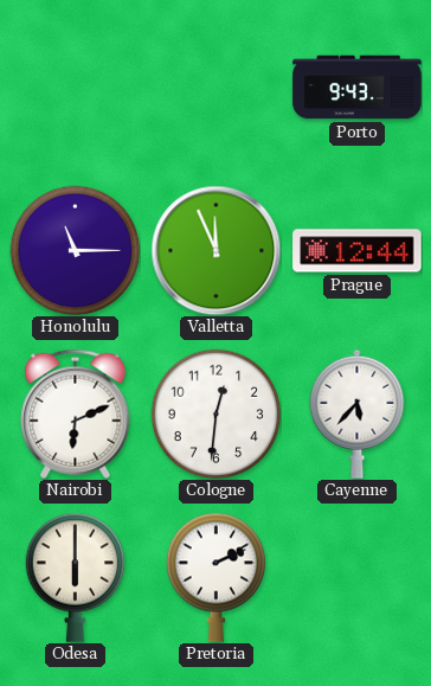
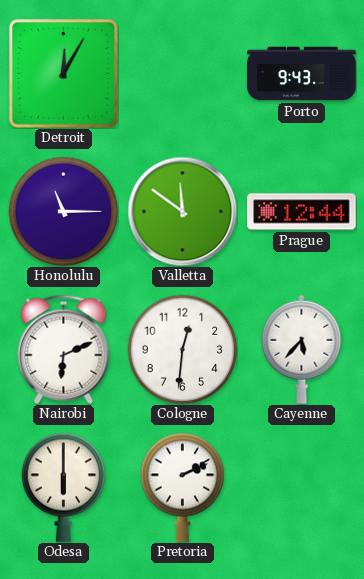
Detroit: none -> 12:05 (63, 73)
Valletta: 11:56 -> 11:51 (182, 211)
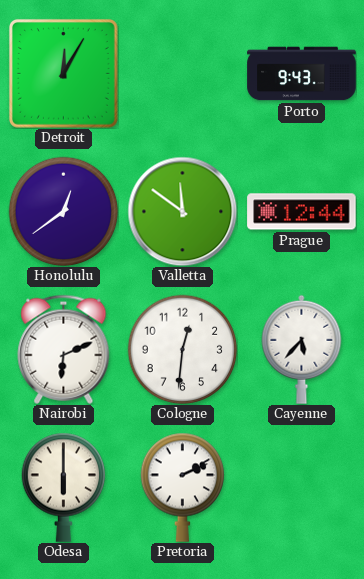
Honolulu: 11:15 -> 12:39 (63, 211)
